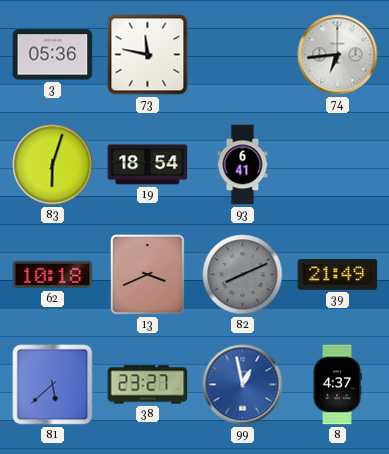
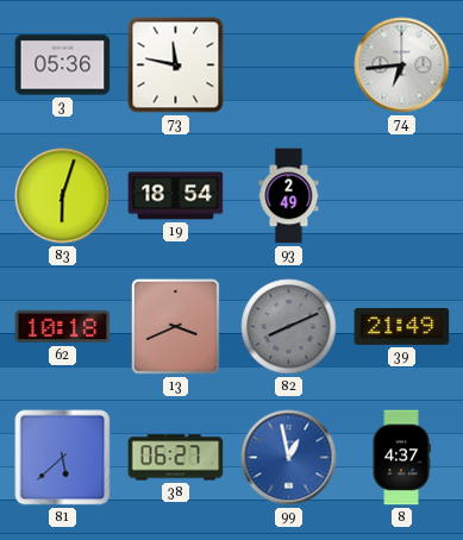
93: 6:41 -> 2:49 (289, 196)
38: 23:27 -> 06:27 (176, 458)
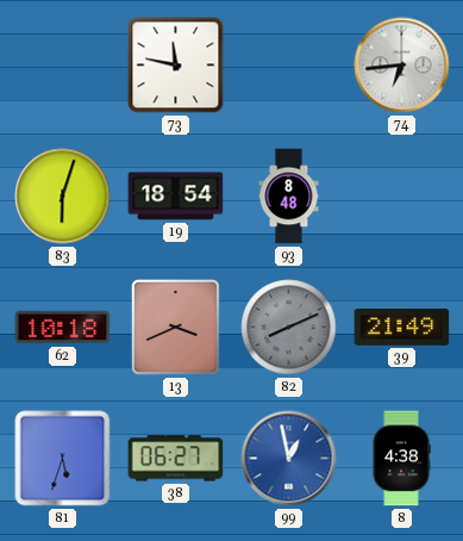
3: 05:36 -> none (63, 65)
93: 2:49 -> 8:48 (289, 197)
81: 5:38 -> 5:33 (63, 459)
8: 4:37 -> 4:38 (401, 459)
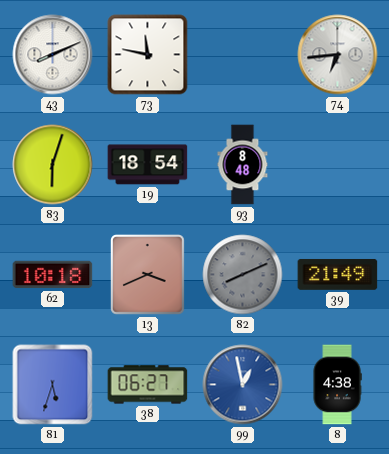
43: none -> 8:11 (53, 55)
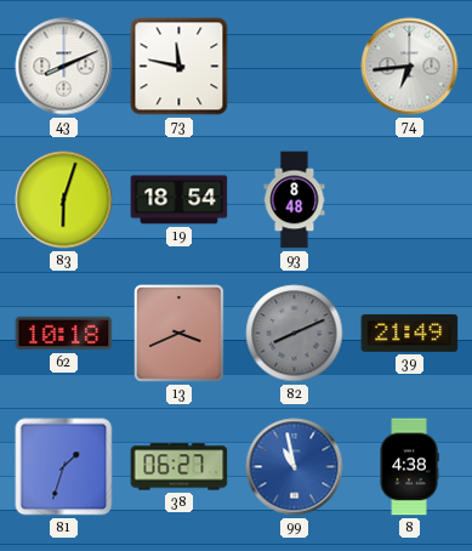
81: 5:33 -> 1:33 (64, 467)
99: 12:58 -> 10:58 (295, 467)
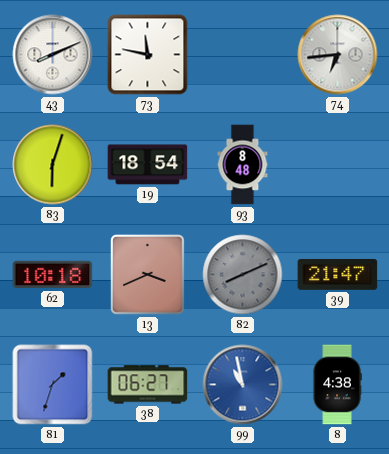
39: 21:49 -> 21:47 (338, 274)
